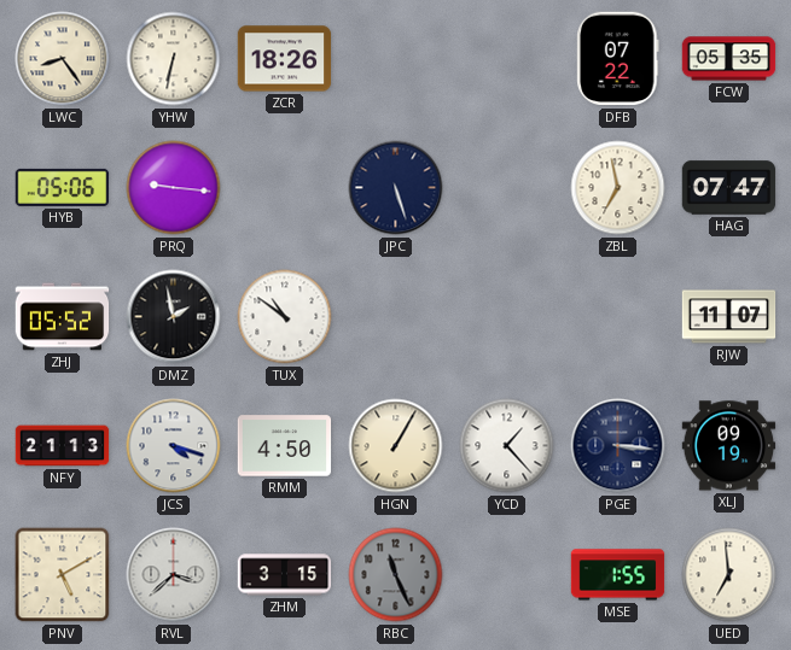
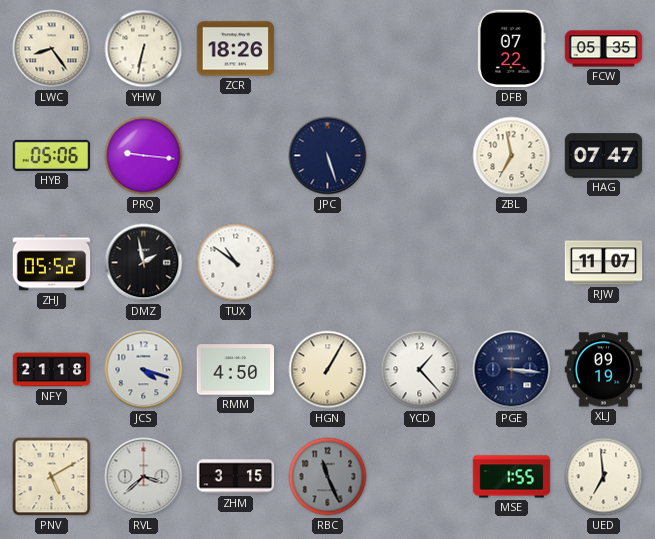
NFY: 21:13 -> 21:18 (52, 370)
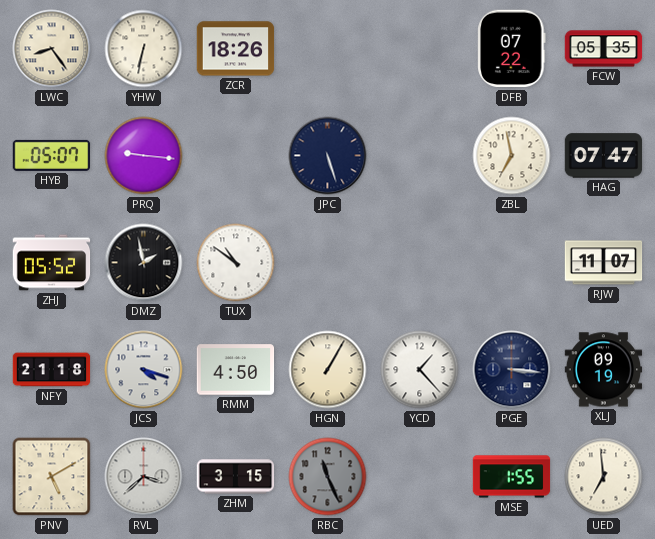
HYB: 05:06 -> 05:07 (52, 155)
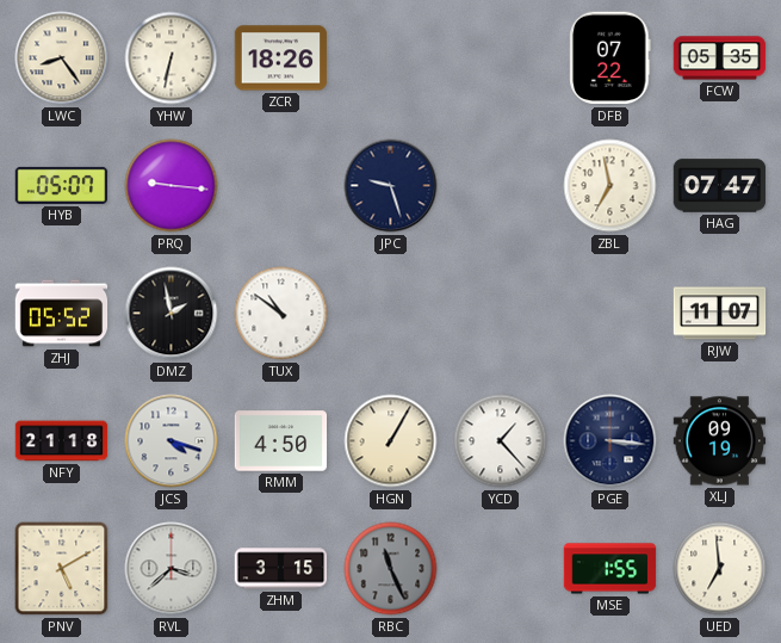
JPC: 5:27 -> 9:27 (391, 186)
